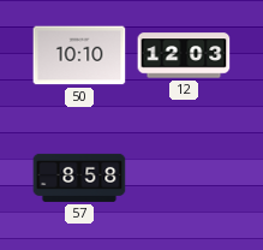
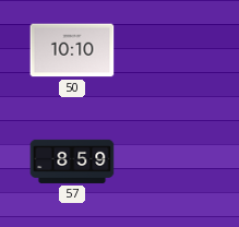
12: 12:03 -> none (184, 55)
57: 8:58 -> 8:59 (72, 162)
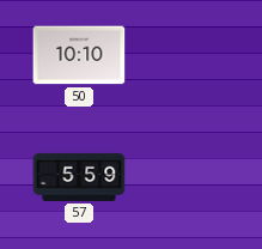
57: 8:59 -> 5:59 (79, 177)
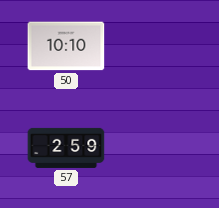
57: 5:59 -> 2:59 (66, 148)
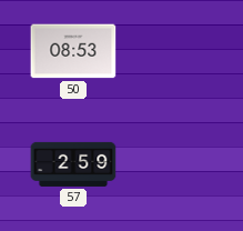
50: 10:10 -> 08:53 (73, 51)
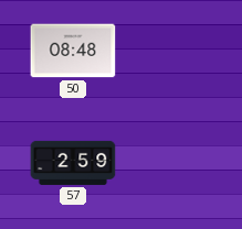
50: 08:53 -> 08:48 (73, 51)
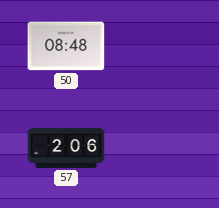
57: 2:59 -> 2:06 (66, 148)
